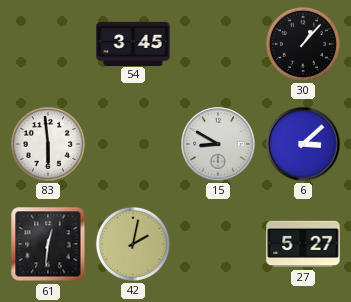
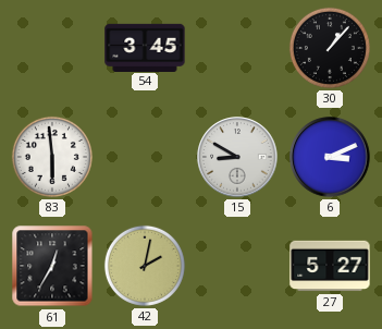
6: 3:08 -> 3:11 (330, 157)
61: 12:31 -> 12:35 (52, 266)
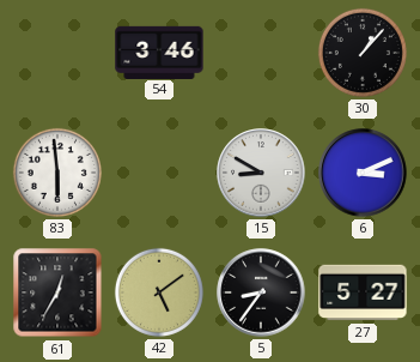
54: 3:45 -> 3:46 (159, 52)
42: 2:02 -> 5:09 (159, 292)
5: none -> 8:36 (261, 292)
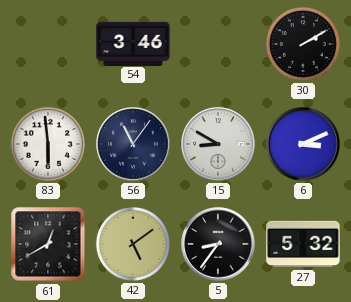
30: 1:07 -> 2:10 (303, 44)
56: none -> 11:06 (133, 144)
61: 12:35 -> 12:40 (48, 244)
27: 5:27 -> 5:32 (303, 244)
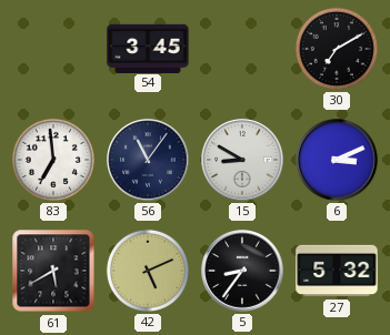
54: 3:46 -> 3:45 (148, 48)
30: 2:10 -> 7:10 (337, 49)
83: 5:59 -> 6:59 (53, 160)
61: 12:40 -> 5:40 (53, 271)
42: 5:09 -> 5:11 (148, 271)
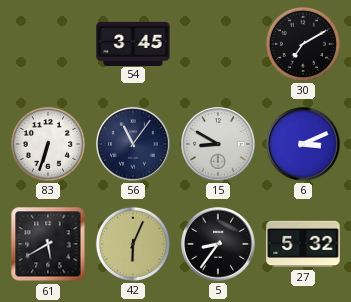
83: 6:59 -> 6:33 (48, 144)
42: 5:11 -> 6:04 (133, 244)
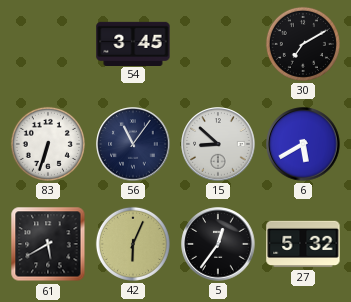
15: 8:50 -> 8:52 (218, 144)
6: 3:11 -> 5:40 (303, 144)
5: 8:36 -> 12:36 (218, 244)
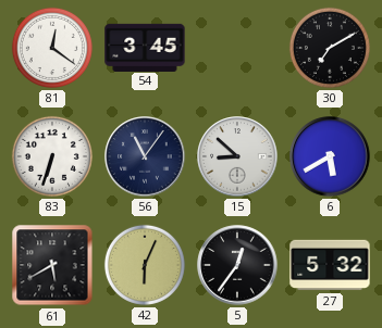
81: none -> 12:21 (52, 48)
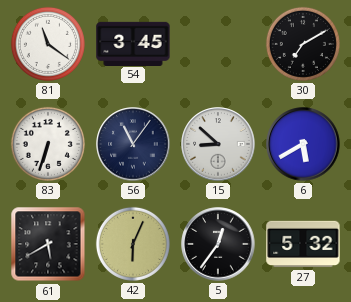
81: 12:21 -> 11:21 (48, 44)
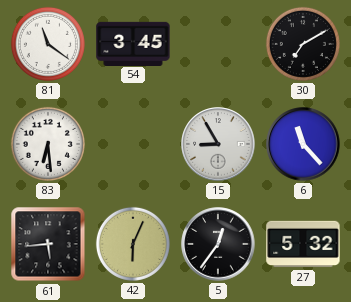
83: 6:33 -> 6:29 (48, 144)
56: 11:06 -> none (133, 144)
15: 8:52 -> 8:55 (218, 144)
6: 5:40 -> 11:23 (303, 144)
61: 5:40 -> 5:44 (48, 244)
